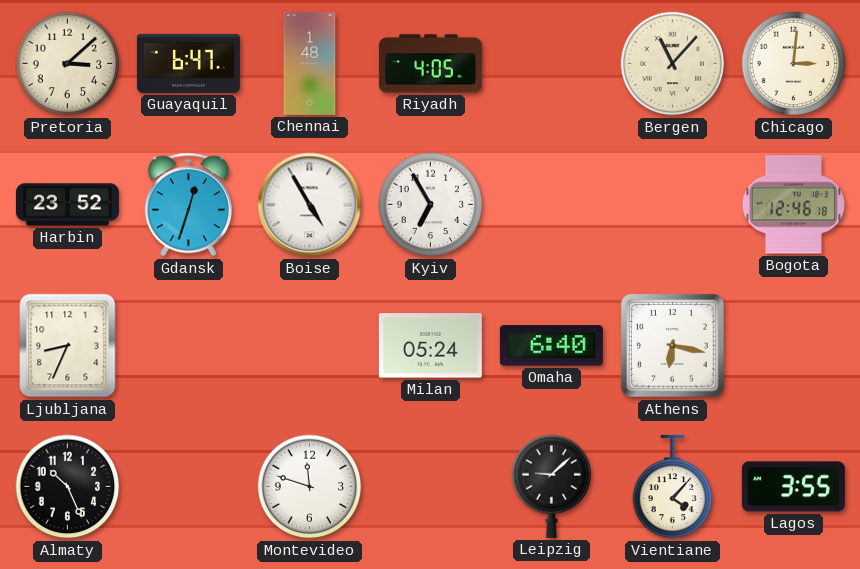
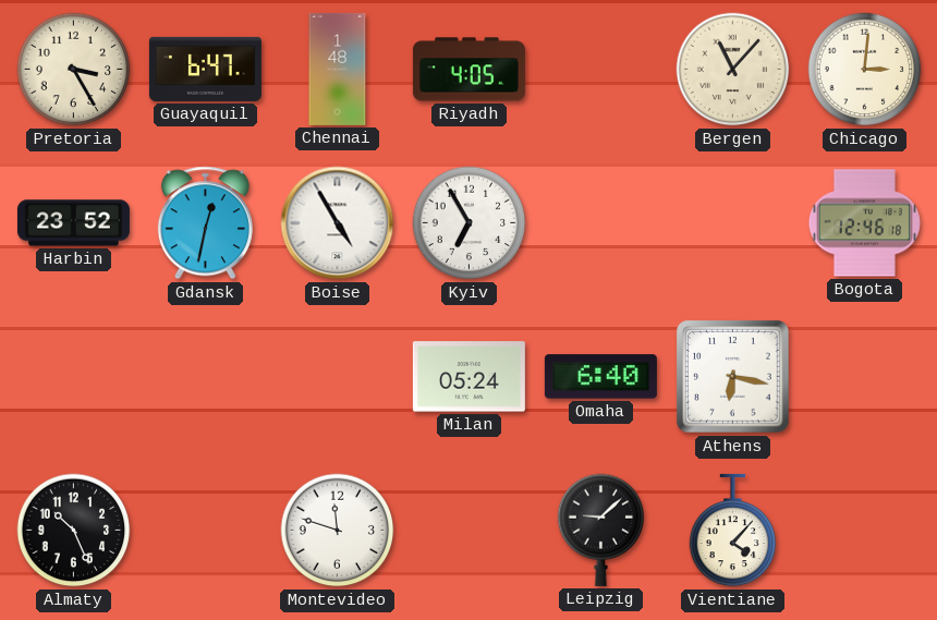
Pretoria: 3:08 -> 3:25 (74, 70)
Gdansk: 12:33 -> 12:32 (205, 223)
Ljubljana: 8:34 -> none (68, 346)
Lagos: 3:55 -> none (793, 487)
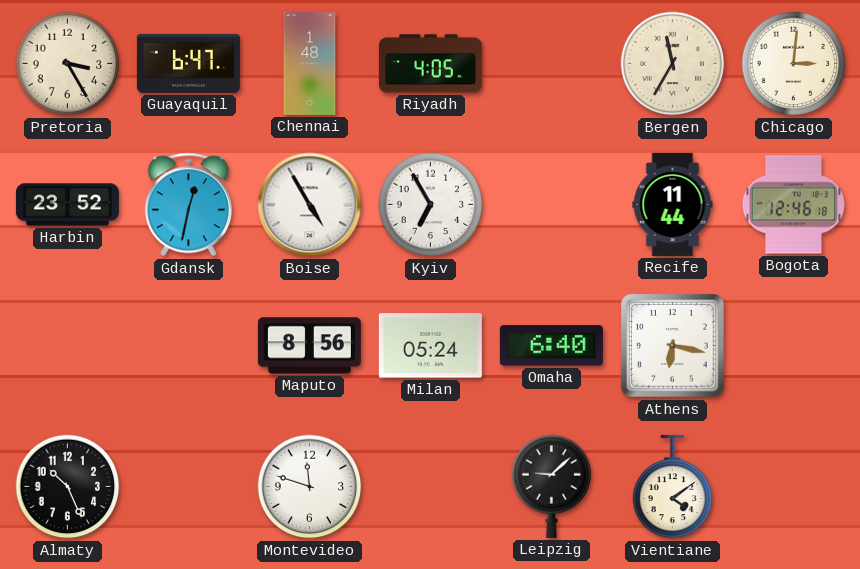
Bergen: 11:07 -> 11:35 (673, 64)
Recife: none -> 11:44 (673, 204)
Maputo: none -> 8:56 (309, 346)
Vientiane: 4:07 -> 4:09 (673, 487)
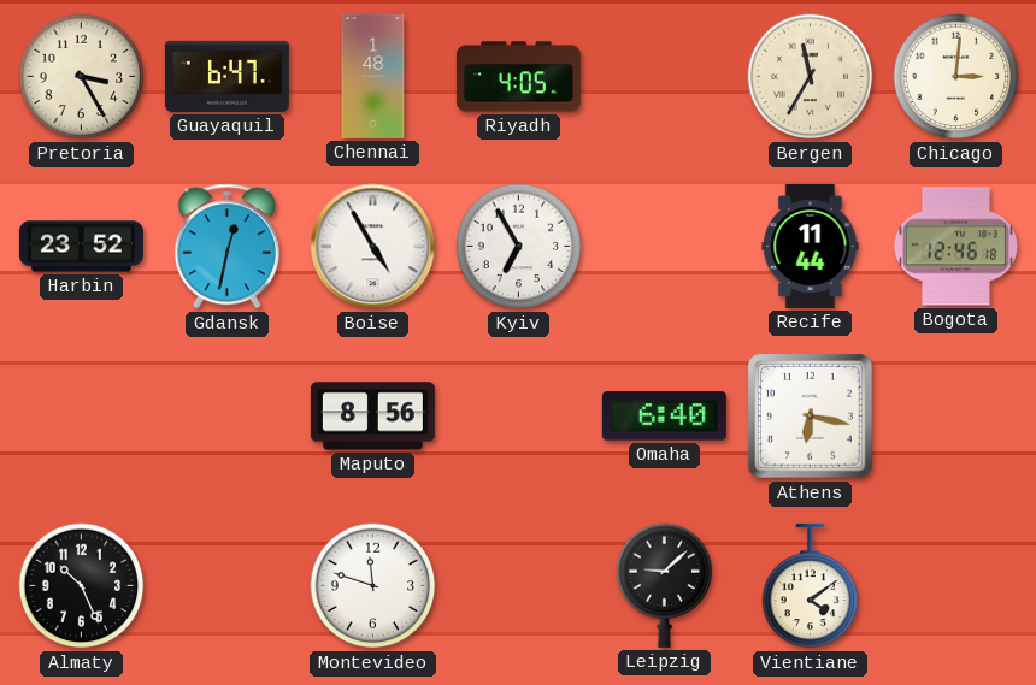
Milan: 05:24 -> none (430, 346)
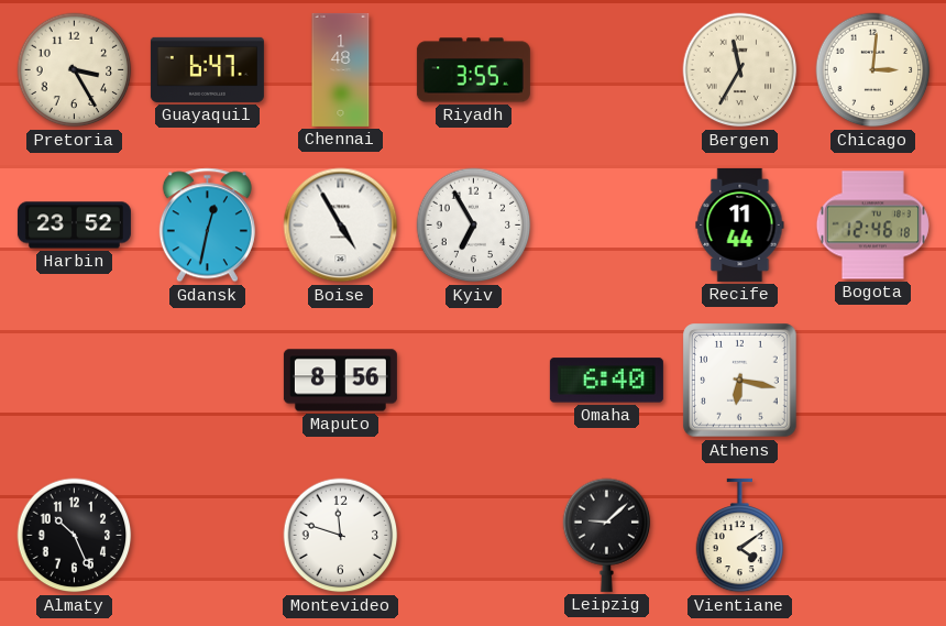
Riyadh: 4:05 -> 3:55 (473, 70)
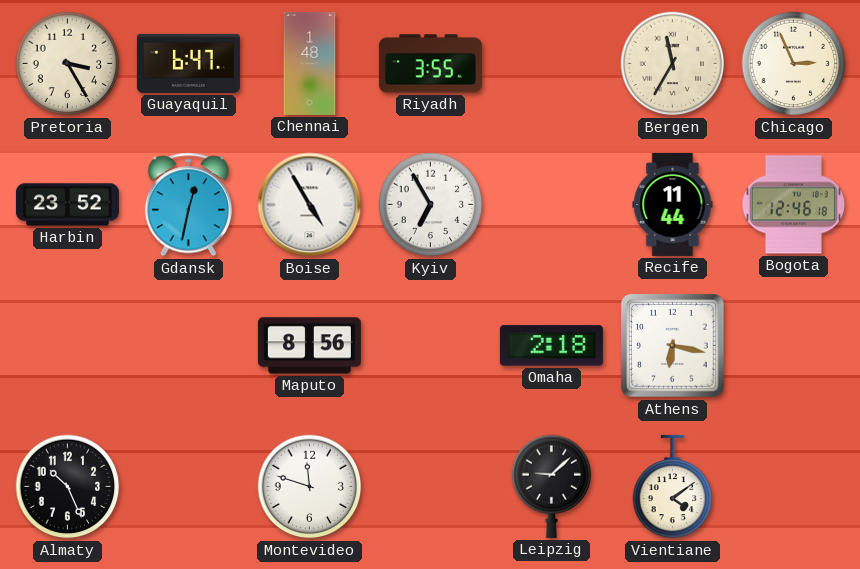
Chicago: 3:01 -> 2:56 (794, 64)
Omaha: 6:40 -> 2:18 (551, 346)
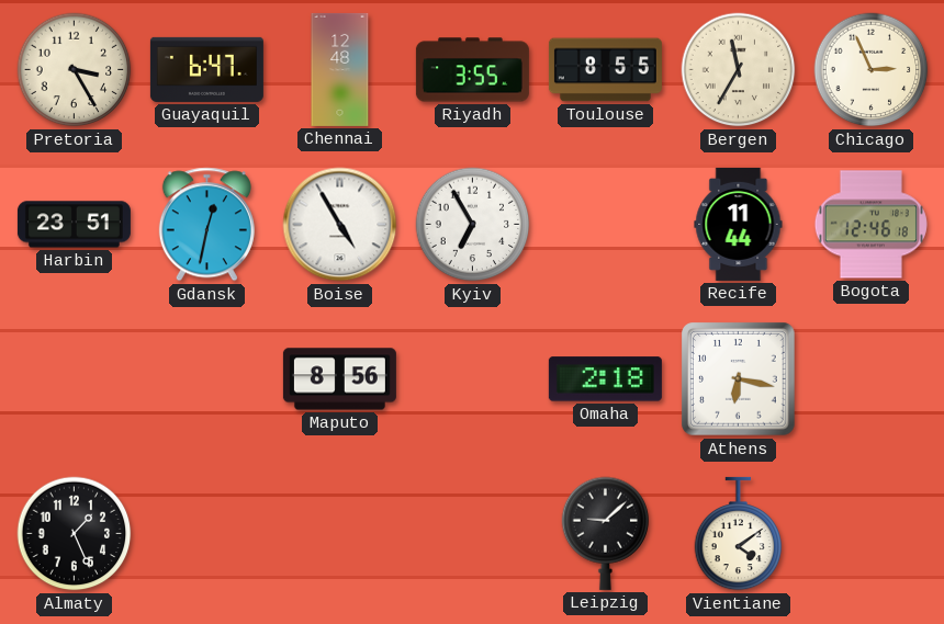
Chennai: 1:48 -> 12:48 (340, 69)
Toulouse: none -> 8:55 (605, 70)
Harbin: 23:52 -> 23:51 (74, 225)
Almaty: 10:26 -> 1:26 (75, 534)
Montevideo: 11:48 -> none (310, 487)
